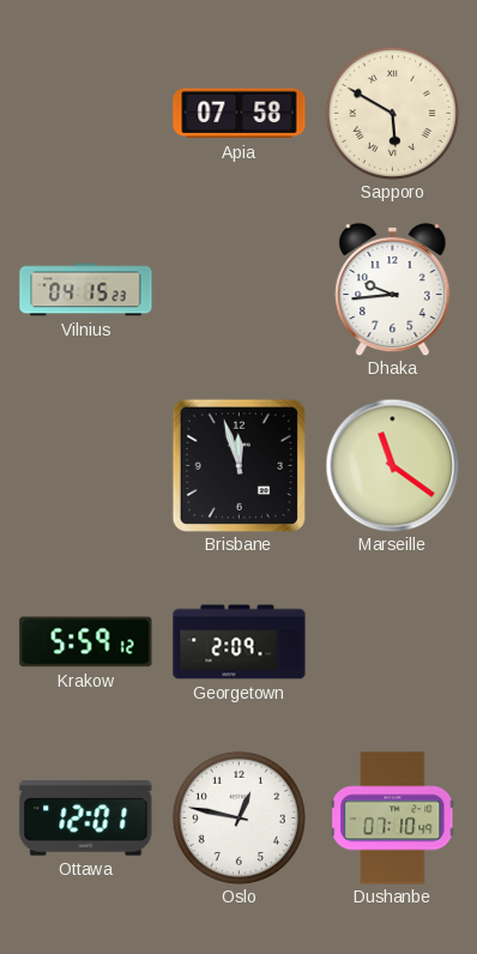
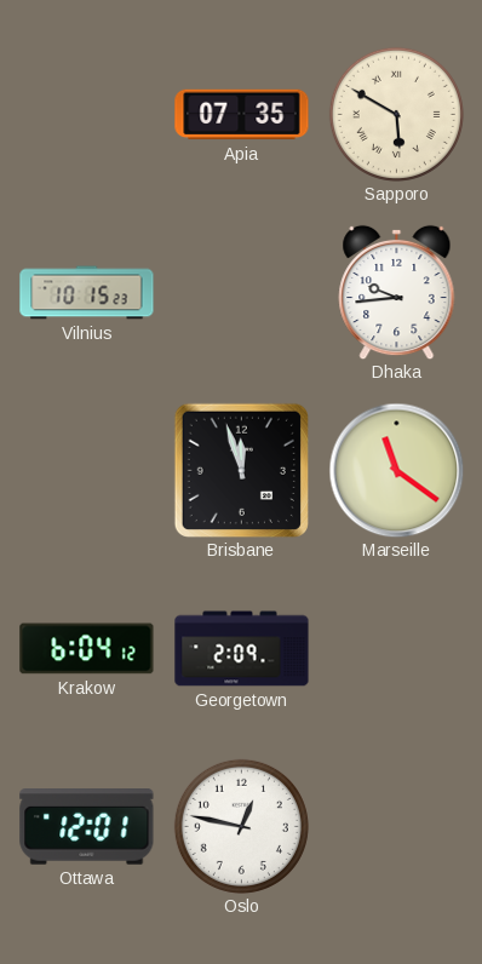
Apia: 07:58 -> 07:35 (242, 115)
Vilnius: 04:15 -> 10:15 (87, 293)
Krakow: 5:59 -> 6:04 (87, 649)
Dushanbe: 07:10 -> none (393, 819)
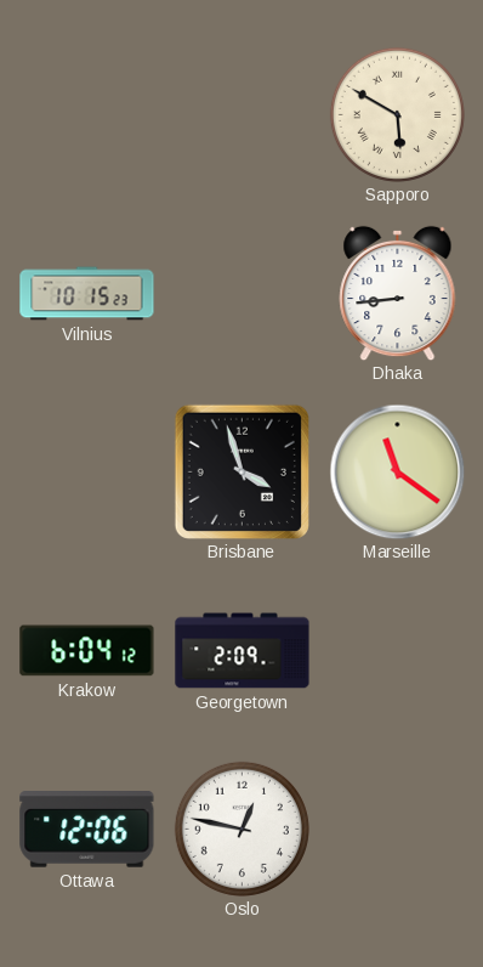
Apia: 07:35 -> none (242, 115)
Dhaka: 9:44 -> 8:44 (398, 293)
Brisbane: 11:57 -> 3:57 (241, 471)
Ottawa: 12:01 -> 12:06 (87, 830)
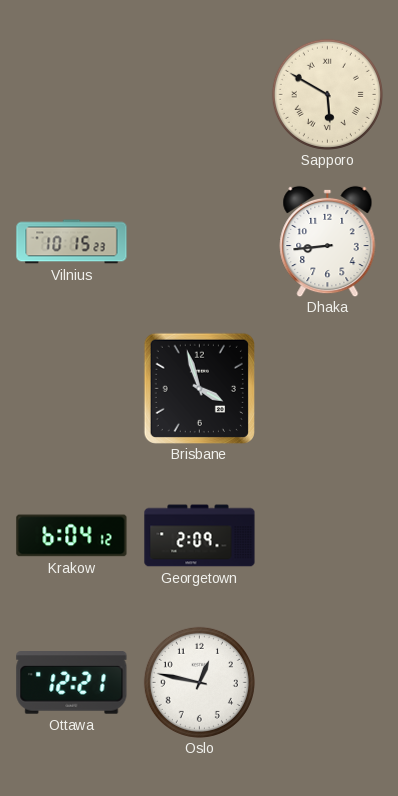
Marseille: 11:21 -> none (397, 471)
Ottawa: 12:06 -> 12:21 (72, 683)
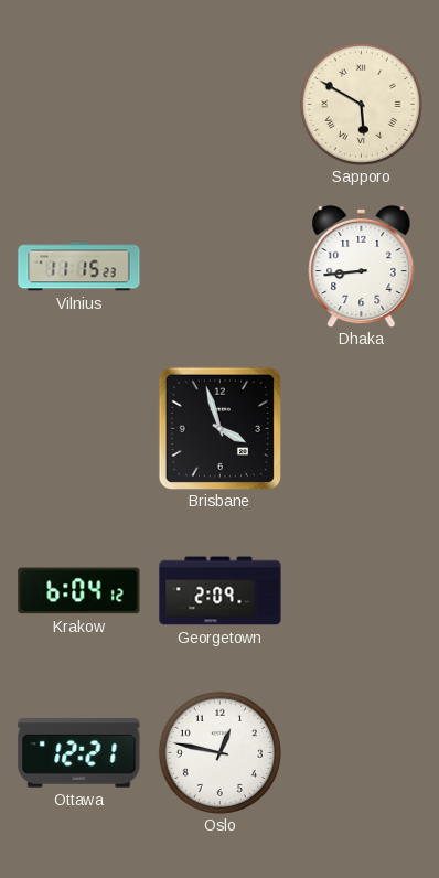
Vilnius: 10:15 -> 11:15 (79, 267)
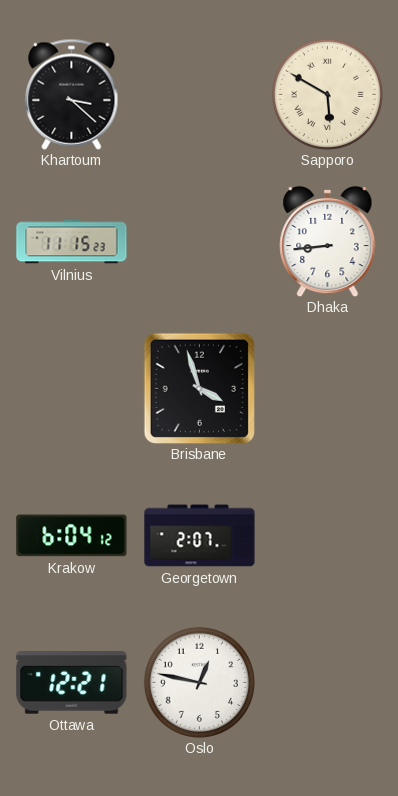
Khartoum: none -> 3:22 (72, 94)
Georgetown: 2:09 -> 2:07 (200, 536)
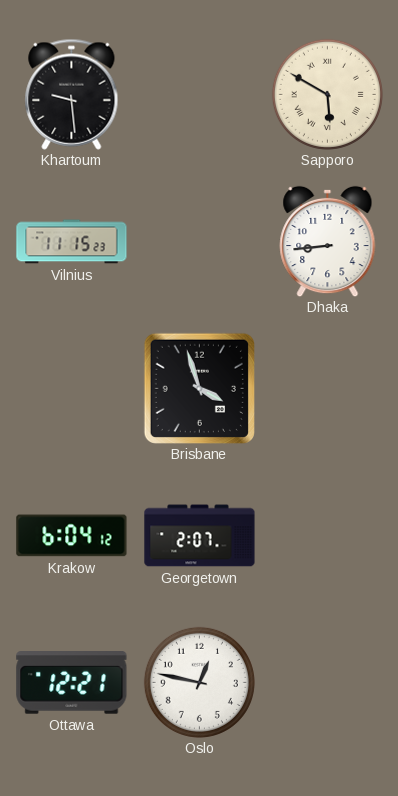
Khartoum: 3:22 -> 9:29 (72, 94)
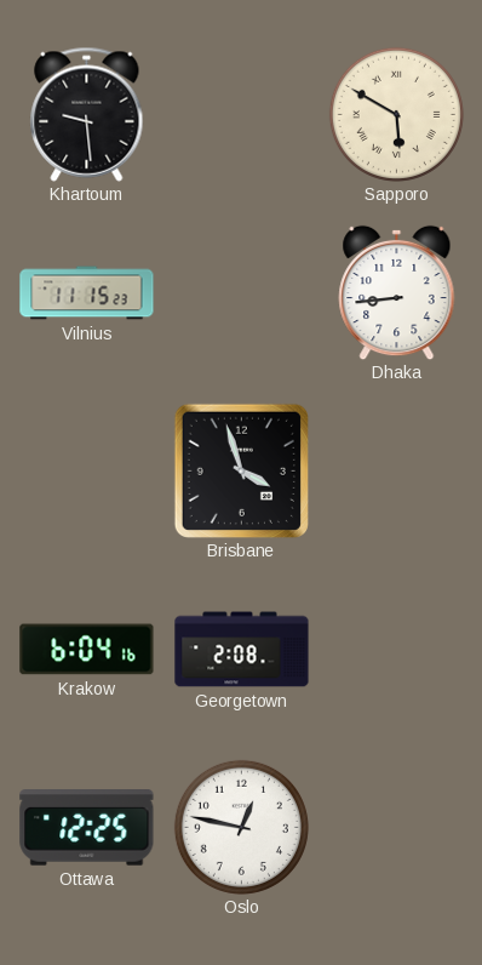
Krakow: 6:04:12 -> 6:04:16 (87, 650)
Georgetown: 2:07 -> 2:08 (242, 650)
Ottawa: 12:21 -> 12:25 (87, 828)
